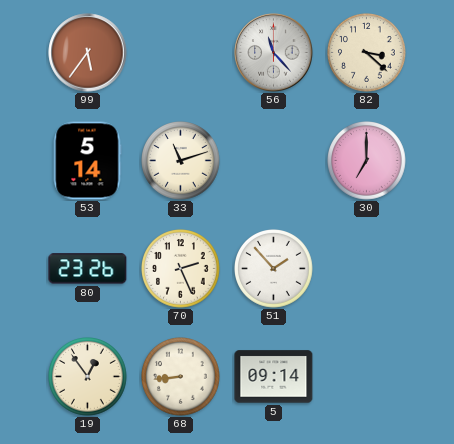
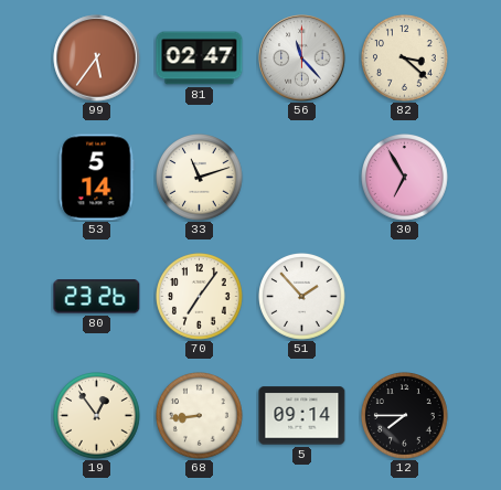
81: none -> 02:47 (200, 58)
30: 7:00 -> 6:55 (405, 178)
70: 2:26 -> 7:06 (200, 297)
12: none -> 7:45 (405, 416)
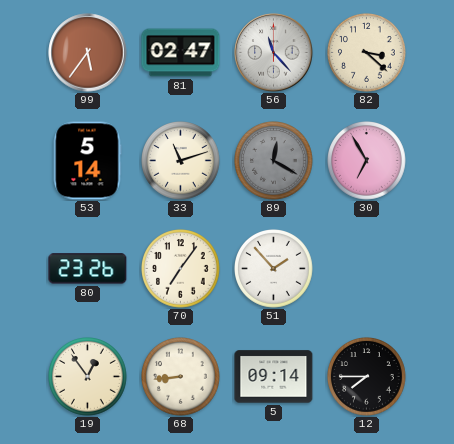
89: none -> 12:20 (274, 161)
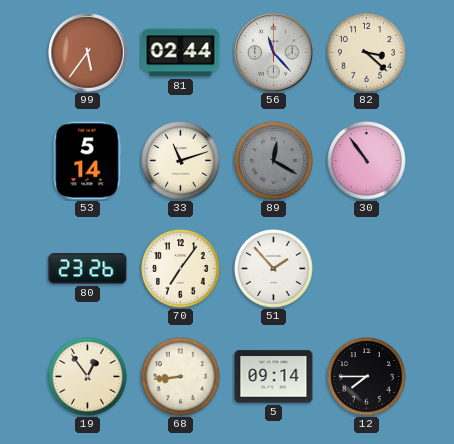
81: 02:47 -> 02:44 (181, 53)
30: 6:55 -> 10:54 (367, 161)
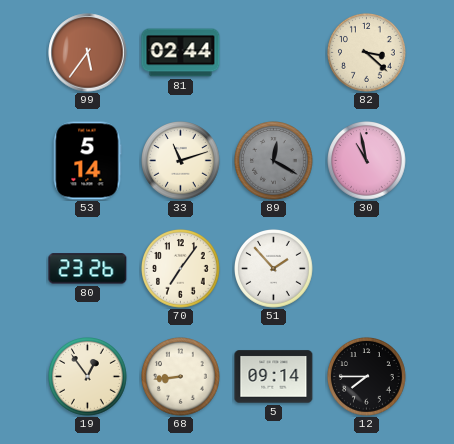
56: 11:23 -> none (274, 53)
30: 10:54 -> 10:58 (367, 161)
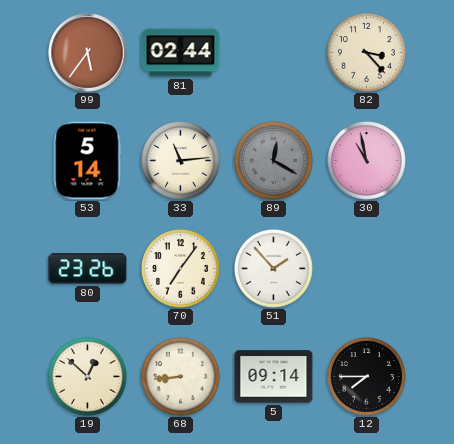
82: 3:22 -> 3:23 (367, 53)
33: 11:12 -> 11:14 (181, 161)
19: 12:54 -> 12:52 (88, 377)
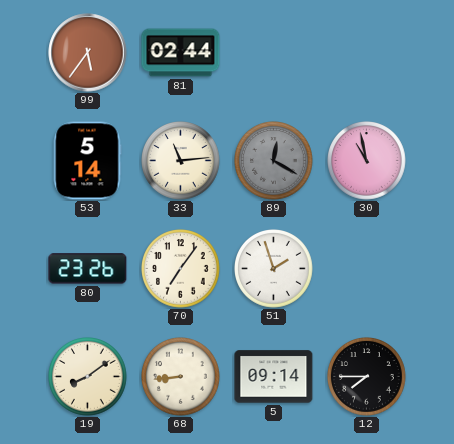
82: 3:23 -> none (367, 53)
51: 1:53 -> 1:57 (274, 269)
19: 12:52 -> 8:09 (88, 377)
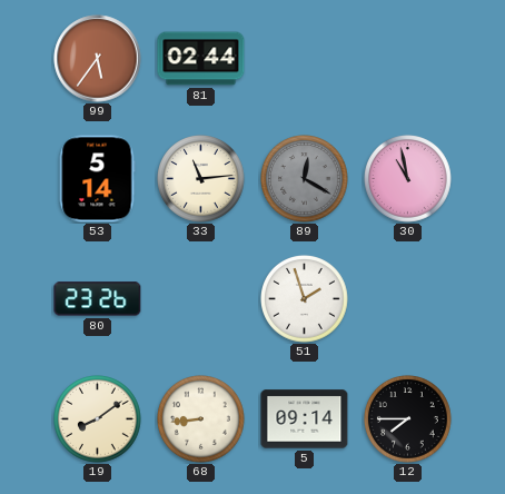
70: 7:06 -> none (181, 269)
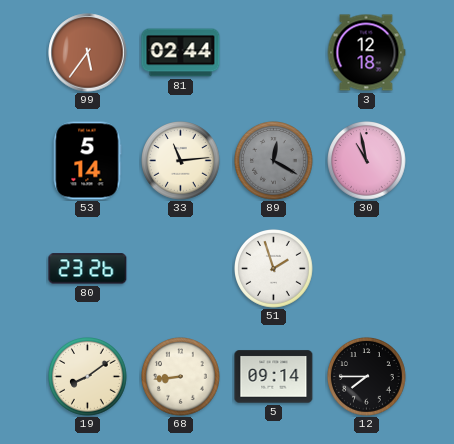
3: none -> 12:18 (366, 53)
